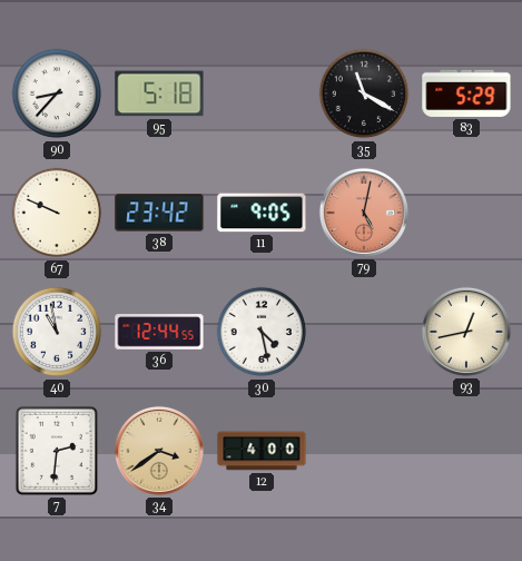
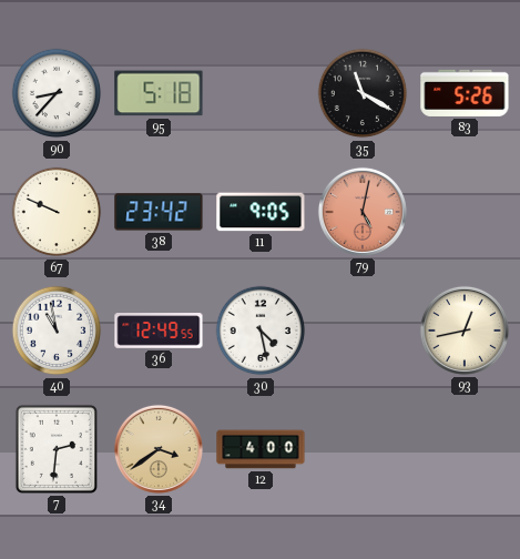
83: 5:29 -> 5:26 (465, 93)
36: 12:44 -> 12:49 (159, 331)
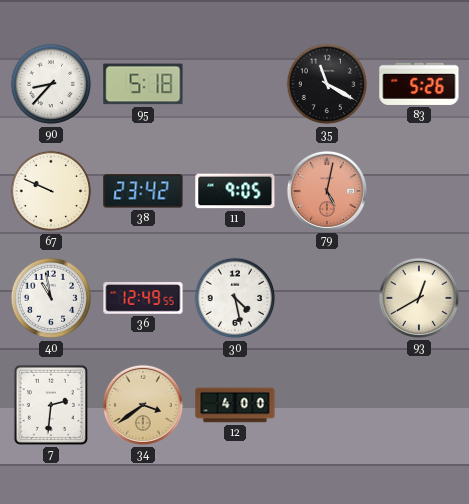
93: 12:43 -> 12:40 (419, 298)
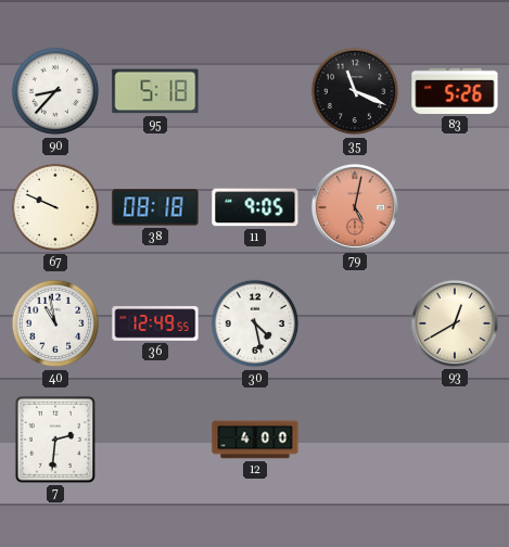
35: 11:20 -> 11:19 (355, 91)
38: 23:42 -> 08:18 (155, 207)
34: 3:39 -> none (143, 405)
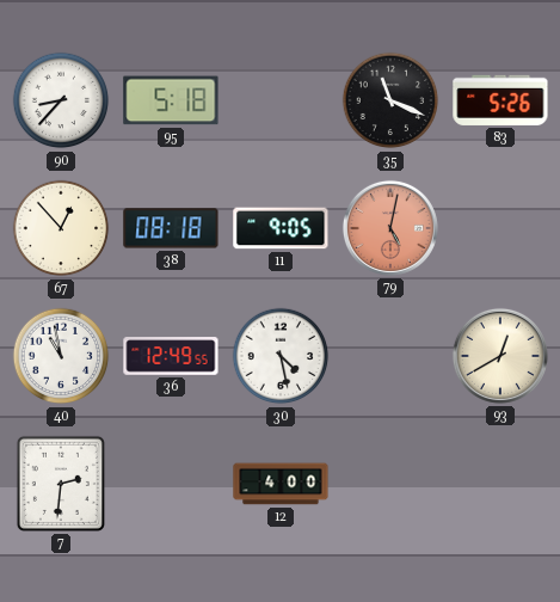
67: 9:49 -> 12:53 (61, 228)
